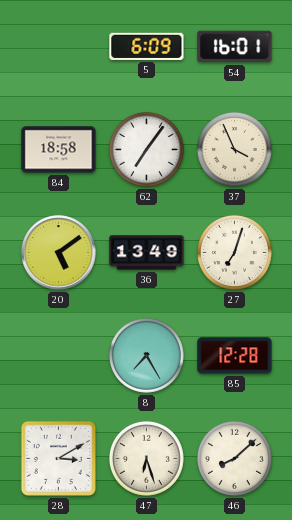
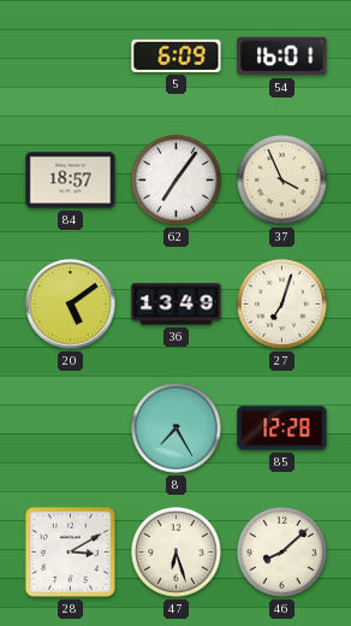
84: 18:58 -> 18:57 (71, 181)
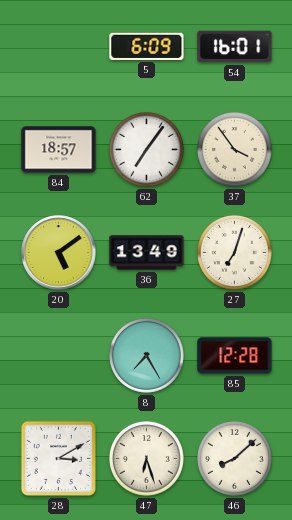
37: 3:56 -> 3:54 (234, 149)
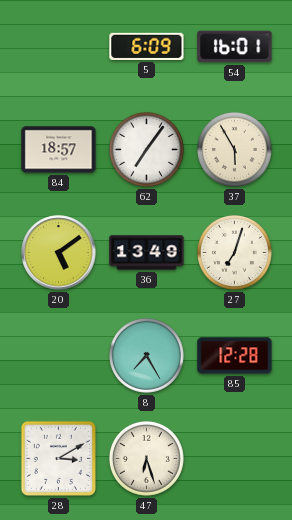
37: 3:54 -> 5:55 (234, 149)
46: 8:08 -> none (234, 458)
